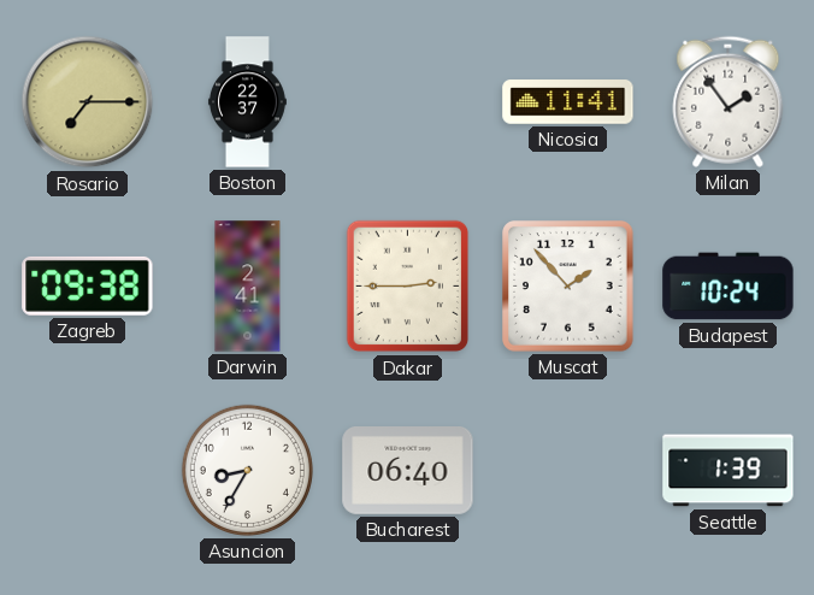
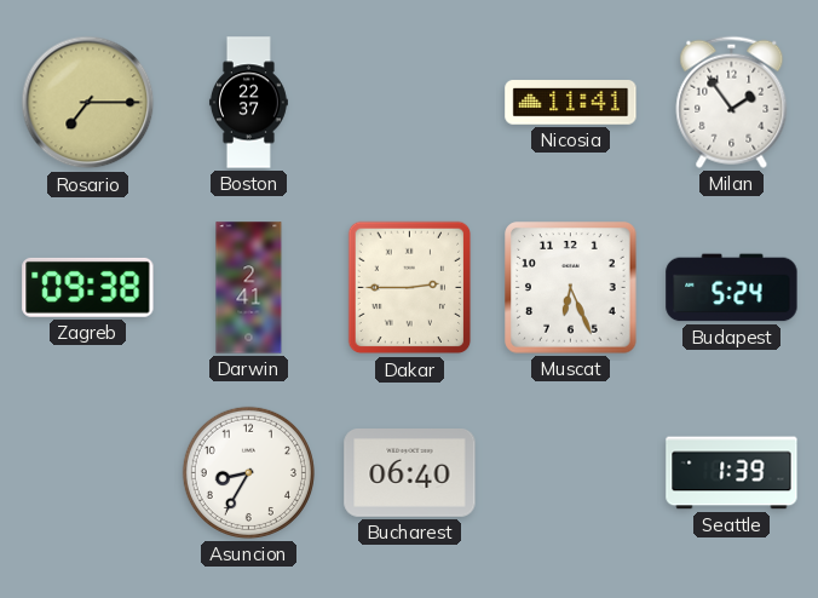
Muscat: 1:53 -> 6:26 (571, 288)
Budapest: 10:24 -> 5:24 (732, 288)
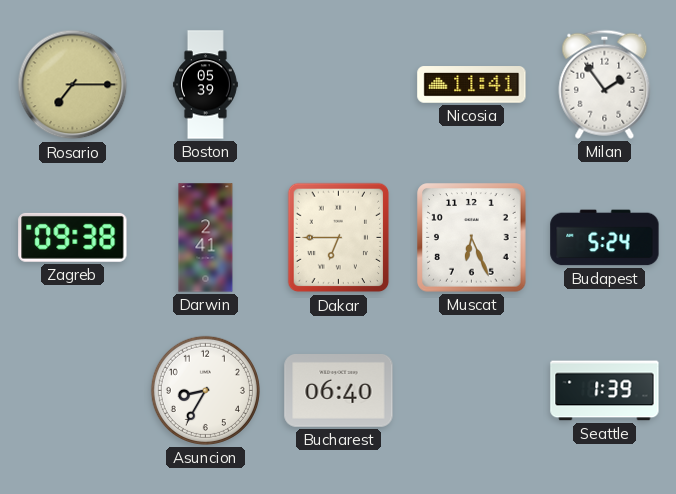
Boston: 22:37 -> 05:39 (205, 85)
Dakar: 2:45 -> 6:45 (339, 238)
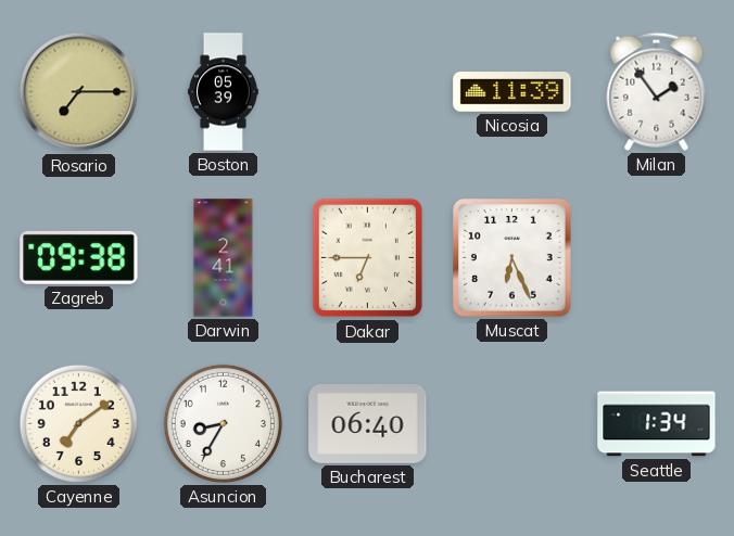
Nicosia: 11:41 -> 11:39 (512, 92)
Budapest: 5:24 -> none (605, 238)
Cayenne: none -> 7:09 (78, 423)
Seattle: 1:39 -> 1:34 (657, 424)
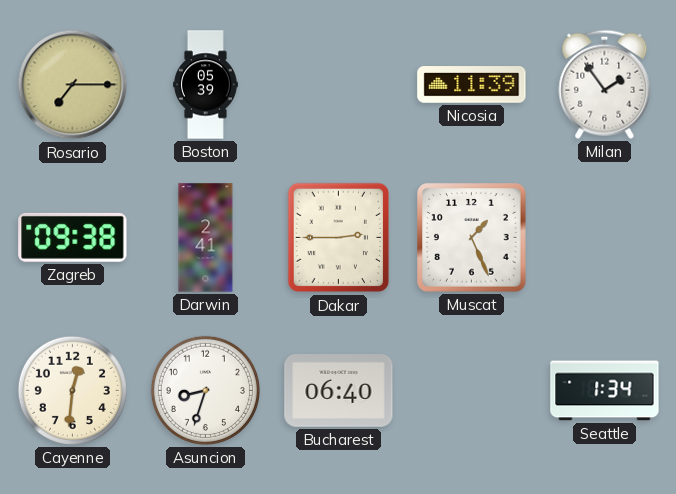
Dakar: 6:45 -> 2:45 (339, 238)
Muscat: 6:26 -> 1:26 (472, 238)
Cayenne: 7:09 -> 12:31 (72, 390)
Asuncion: 8:35 -> 8:33 (205, 390)
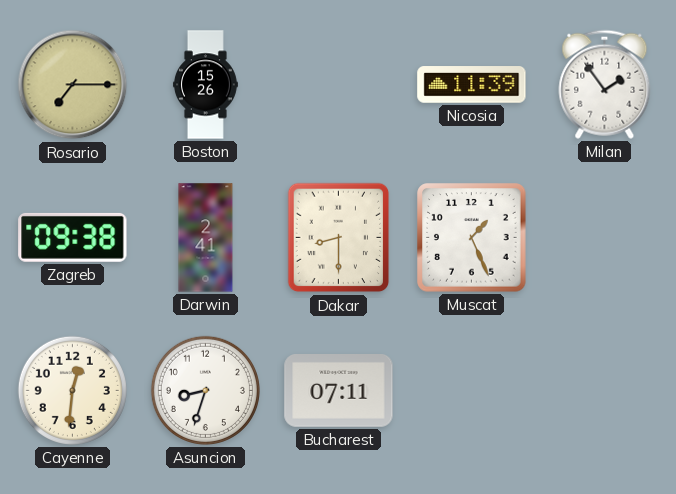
Boston: 05:39 -> 15:26 (205, 85)
Dakar: 2:45 -> 8:30 (339, 238)
Bucharest: 06:40 -> 07:11 (339, 391)
Seattle: 1:34 -> none (605, 391)
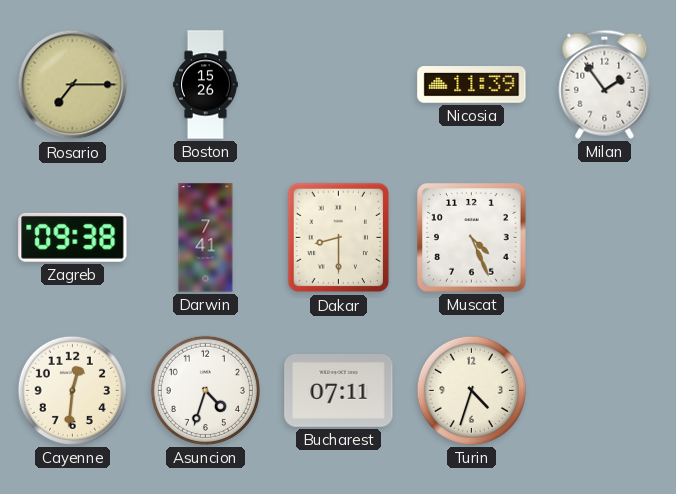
Darwin: 2:41 -> 7:41 (206, 238)
Muscat: 1:26 -> 4:26 (472, 238)
Asuncion: 8:33 -> 4:33 (205, 390)
Turin: none -> 4:33 (471, 390)
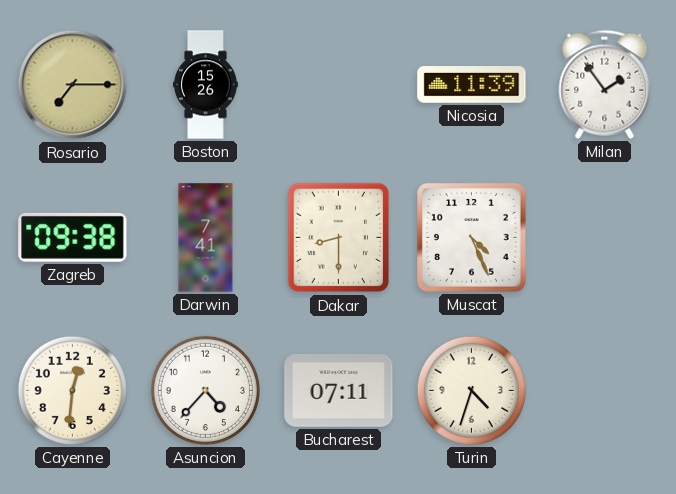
Asuncion: 4:33 -> 4:37 (205, 390)
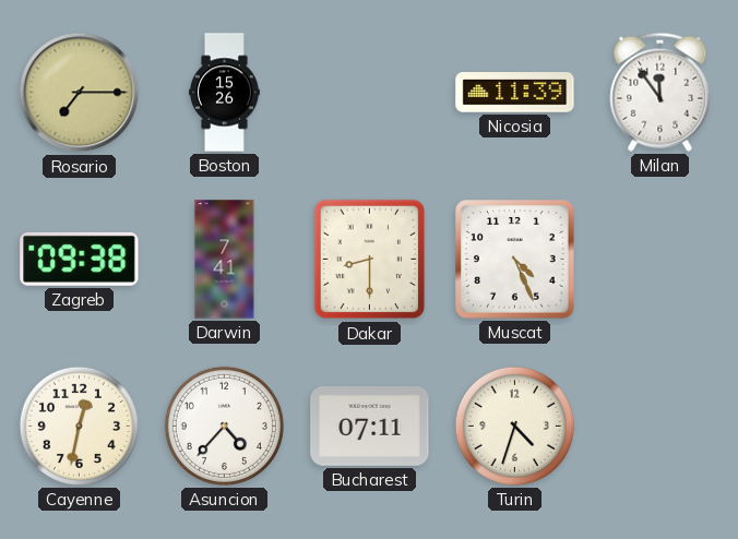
Milan: 1:54 -> 11:54 (660, 92)
Cayenne: 12:31 -> 12:32 (79, 426)
